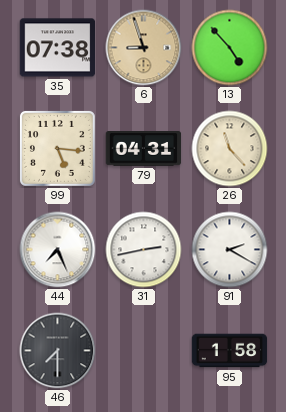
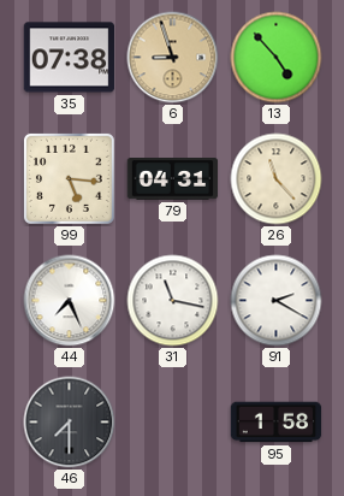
31: 2:43 -> 11:17 (173, 301)
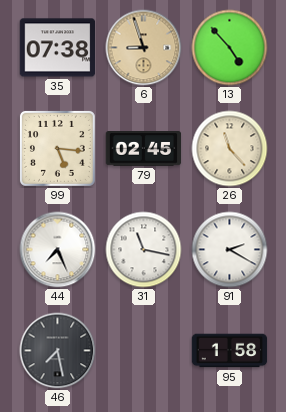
79: 04:31 -> 02:45 (144, 149)
46: 7:30 -> 7:28 (58, 351)
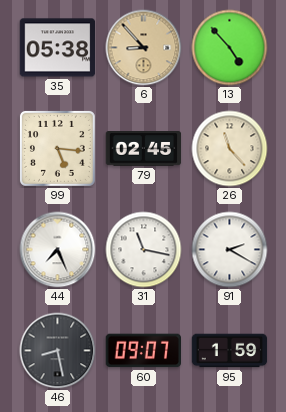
35: 07:38 -> 05:38 (58, 48)
6: 8:57 -> 8:53 (144, 48)
46: 7:28 -> 8:28 (58, 351)
60: none -> 09:07 (144, 351)
95: 1:58 -> 1:59 (230, 351)
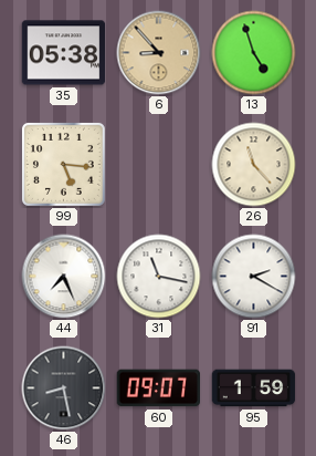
13: 4:53 -> 4:57 (254, 53)
79: 02:45 -> none (144, 149)
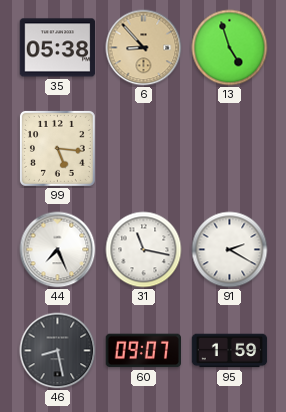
26: 11:23 -> none (254, 165)
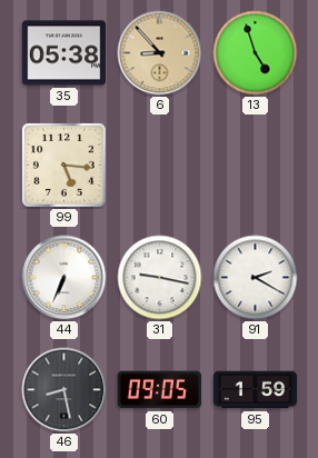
44: 7:26 -> 6:34 (64, 278)
31: 11:17 -> 9:17 (160, 278)
60: 09:07 -> 09:05 (160, 390)
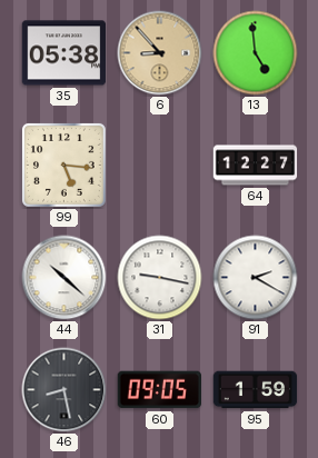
13: 4:57 -> 4:59 (256, 53)
64: none -> 12:27 (256, 166)
44: 6:34 -> 10:22 (64, 278)
